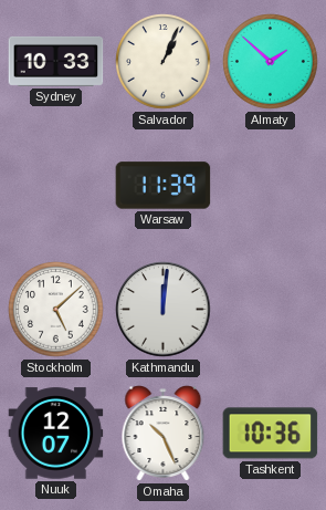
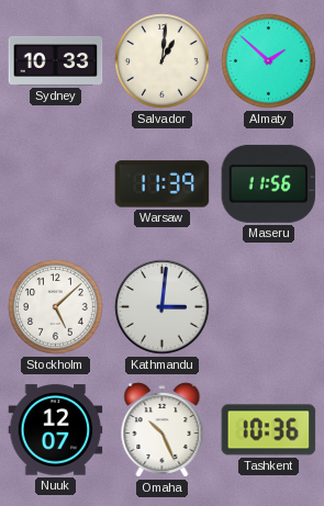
Salvador: 1:04 -> 1:01 (163, 61)
Maseru: none -> 11:56 (269, 183)
Kathmandu: 12:01 -> 3:01 (163, 307)
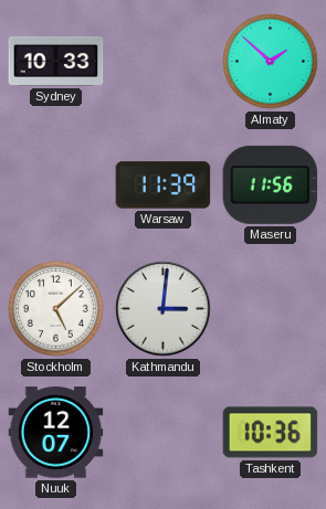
Salvador: 1:01 -> none (163, 61)
Omaha: 10:26 -> none (163, 430)
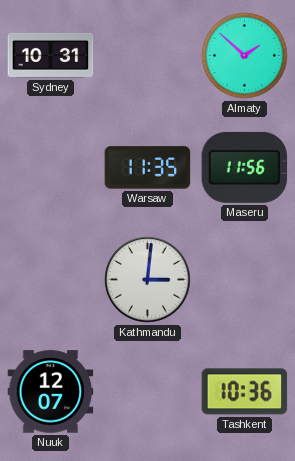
Sydney: 10:33 -> 10:31 (51, 55)
Warsaw: 11:39 -> 11:35 (148, 168)
Stockholm: 5:08 -> none (56, 309)
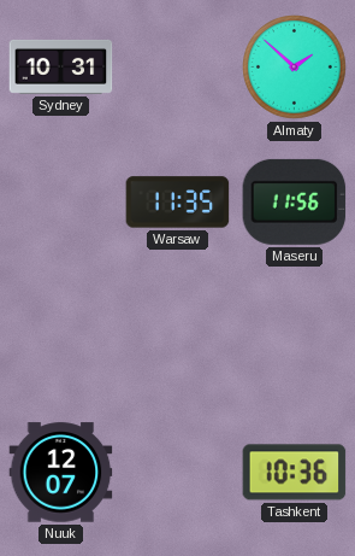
Kathmandu: 3:01 -> none (148, 280)
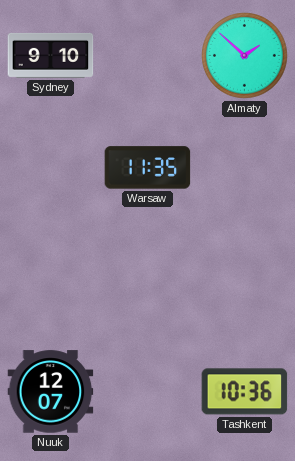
Sydney: 10:31 -> 9:10 (51, 55)
Maseru: 11:56 -> none (295, 201)
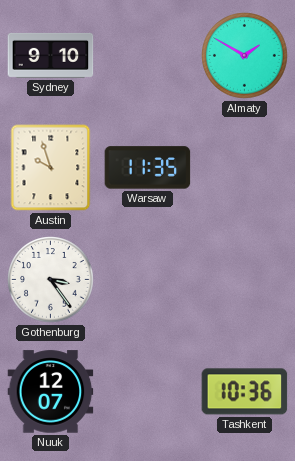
Almaty: 1:52 -> 1:50 (245, 56)
Austin: none -> 9:57 (51, 168)
Gothenburg: none -> 3:24 (51, 280)
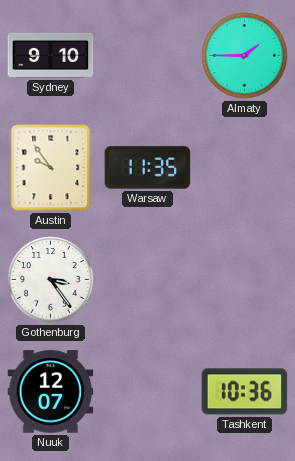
Almaty: 1:50 -> 1:45 (245, 56)
Austin: 9:57 -> 9:54 (51, 168)
